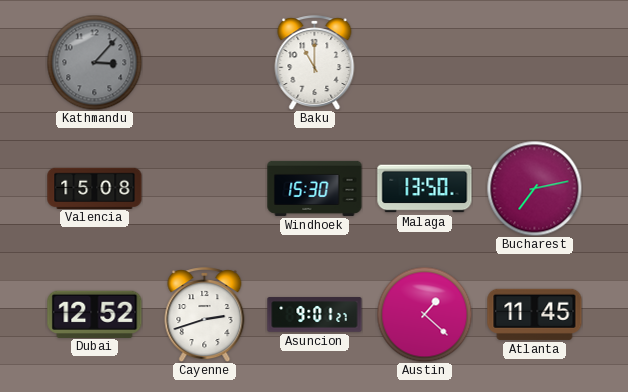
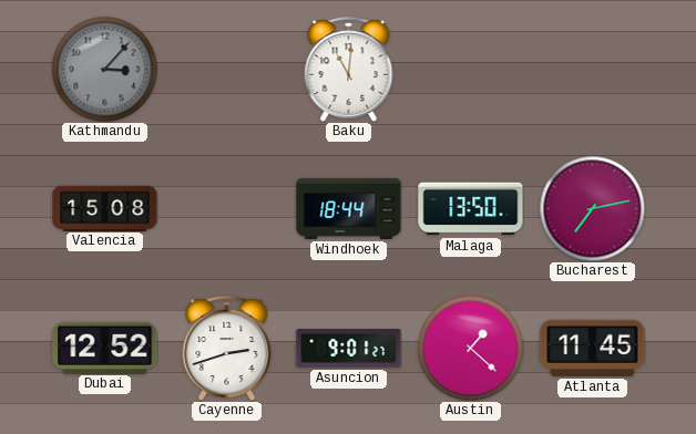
Baku: 11:00 -> 11:01 (349, 70)
Windhoek: 15:30 -> 18:44 (349, 208)
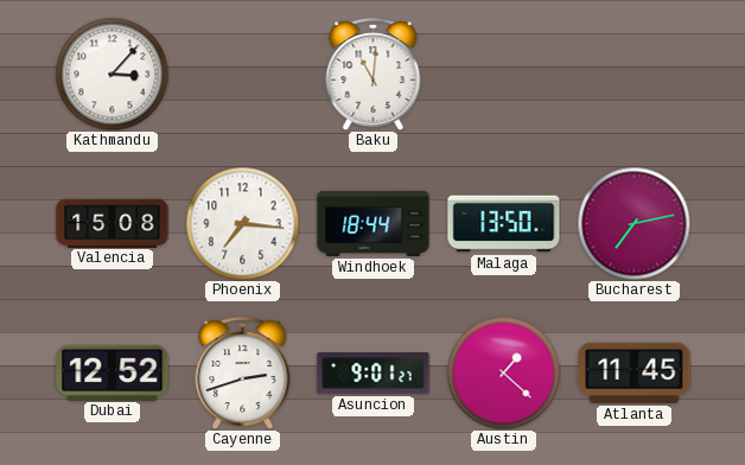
Kathmandu dial: grey -> white (112, 74)
Phoenix: none -> 7:16 (242, 223)
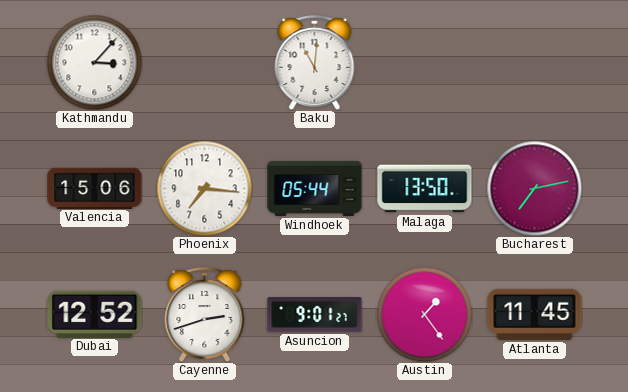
Valencia: 15:08 -> 15:06 (95, 188)
Windhoek: 18:44 -> 05:44 (315, 188)
Austin: 1:22 -> 1:24 (424, 314)
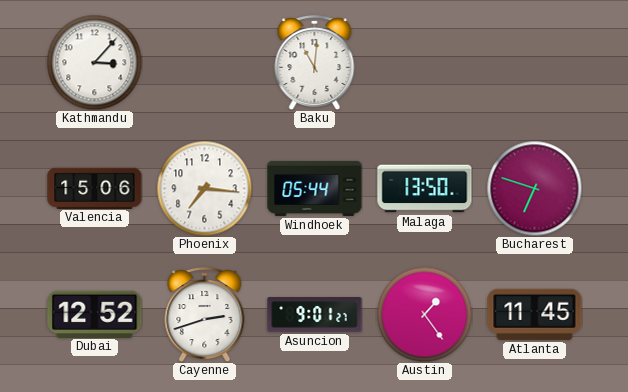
Bucharest: 7:13 -> 6:48 (534, 188)
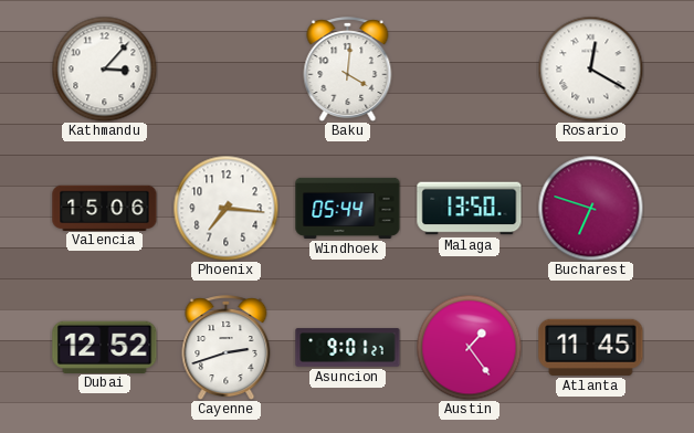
Baku: 11:01 -> 4:01 (348, 70)
Rosario: none -> 12:20 (590, 68)
